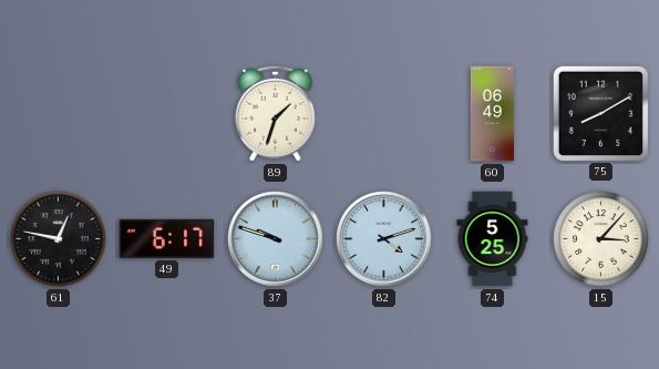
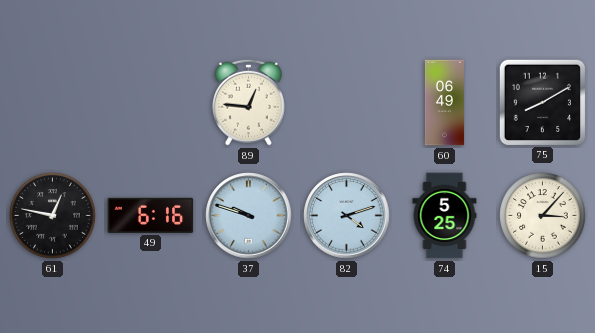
89: 1:33 -> 12:46 (248, 102)
49: 6:17 -> 6:16 (151, 215)
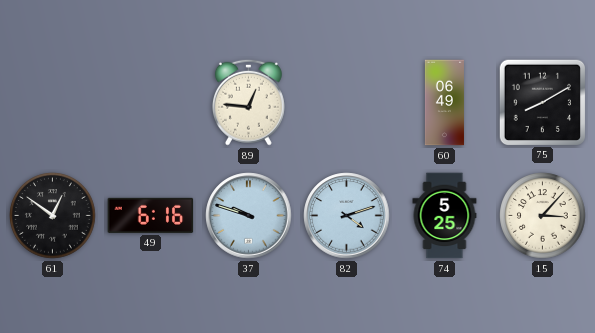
61: 12:47 -> 12:51 (53, 216)
